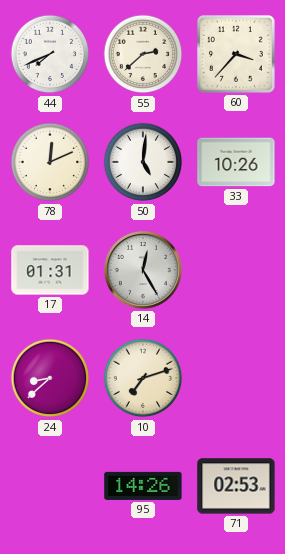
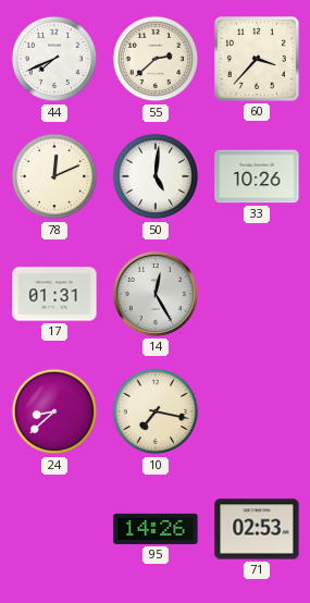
10: 7:12 -> 7:17 (156, 411)
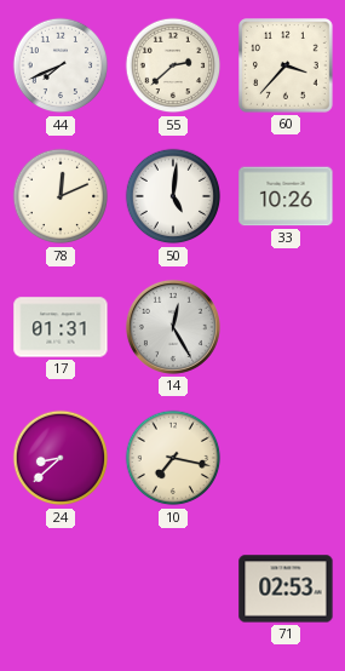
95: 14:26 -> none (156, 529)
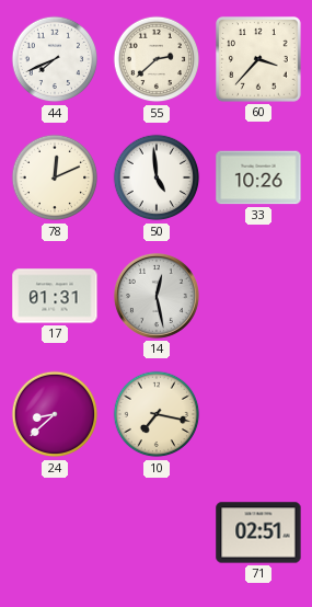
50: 5:01 -> 4:59 (157, 177)
14: 12:25 -> 12:28 (157, 296)
71: 02:53 -> 02:51 (258, 532)
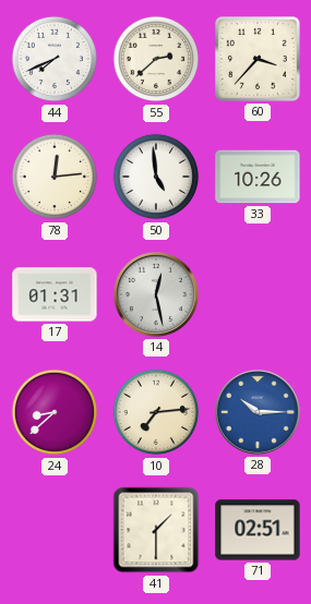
78: 12:11 -> 12:14 (55, 177)
10: 7:17 -> 7:14 (156, 412)
28: none -> 10:15 (258, 412)
41: none -> 1:30 (156, 530)
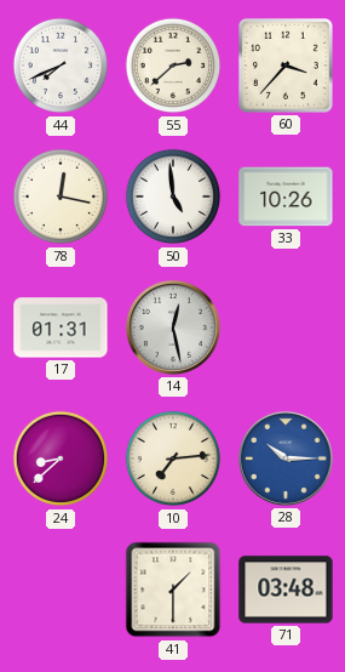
78: 12:14 -> 12:17 (61, 197)
71: 02:51 -> 03:48 (286, 590)
